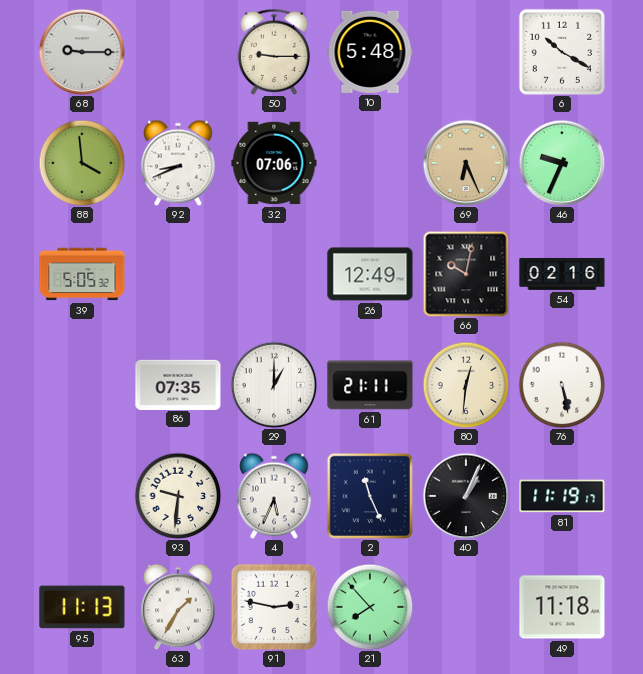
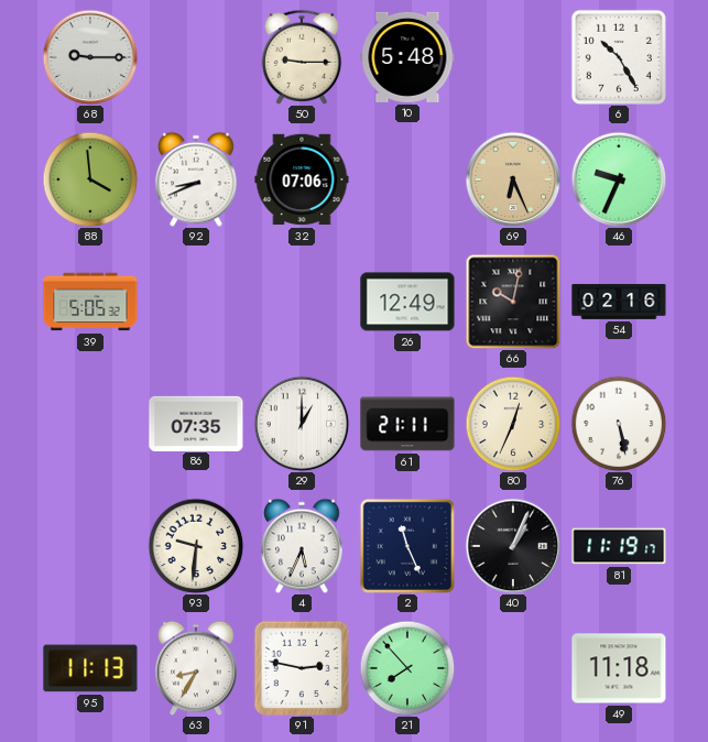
6: 10:20 -> 10:25 (619, 57)
80: 12:31 -> 12:34 (513, 424)
63: 1:35 -> 8:35 (196, 668)
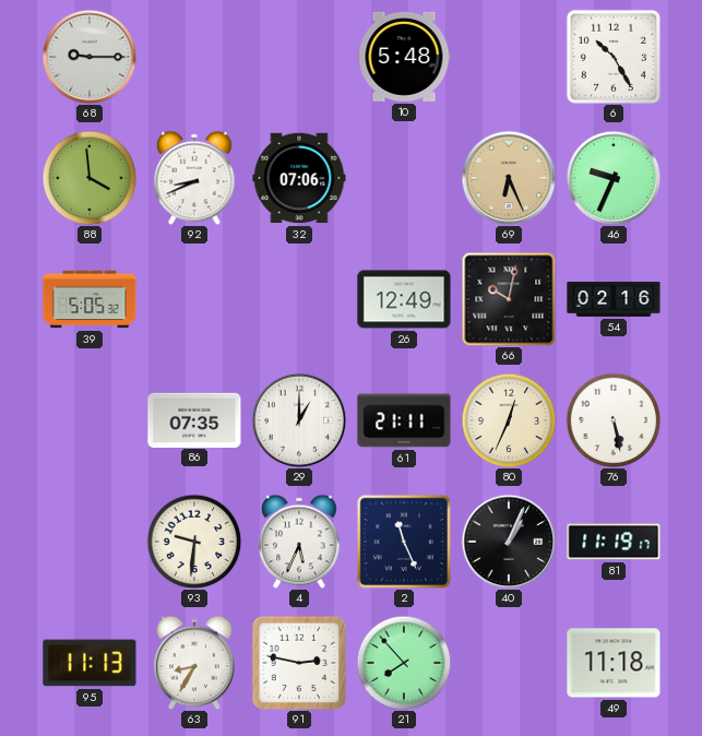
50: 9:15 -> none (302, 57)
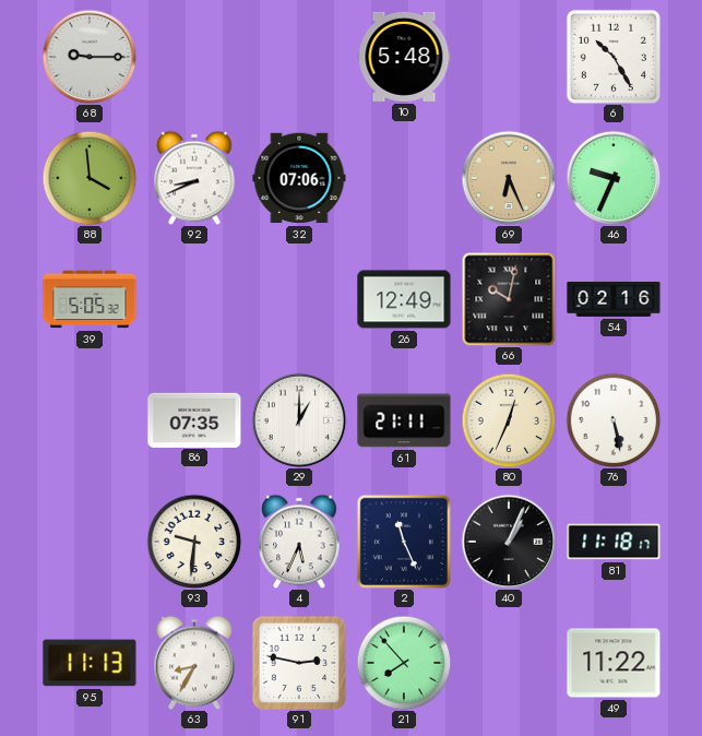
81: 11:19 -> 11:18 (614, 542)
49: 11:18 -> 11:22 (614, 663)
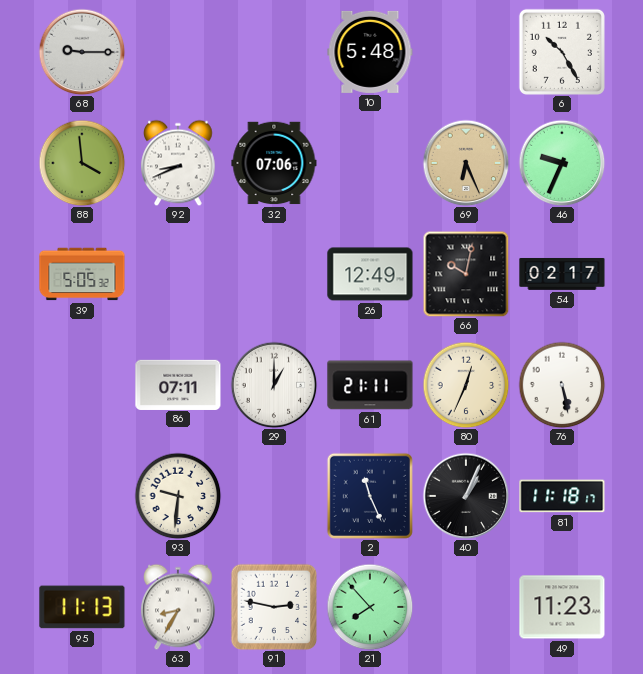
54: 02:16 -> 02:17 (562, 274)
86: 07:35 -> 07:11 (178, 384)
4: 5:34 -> none (299, 542)
49: 11:22 -> 11:23 (562, 607)
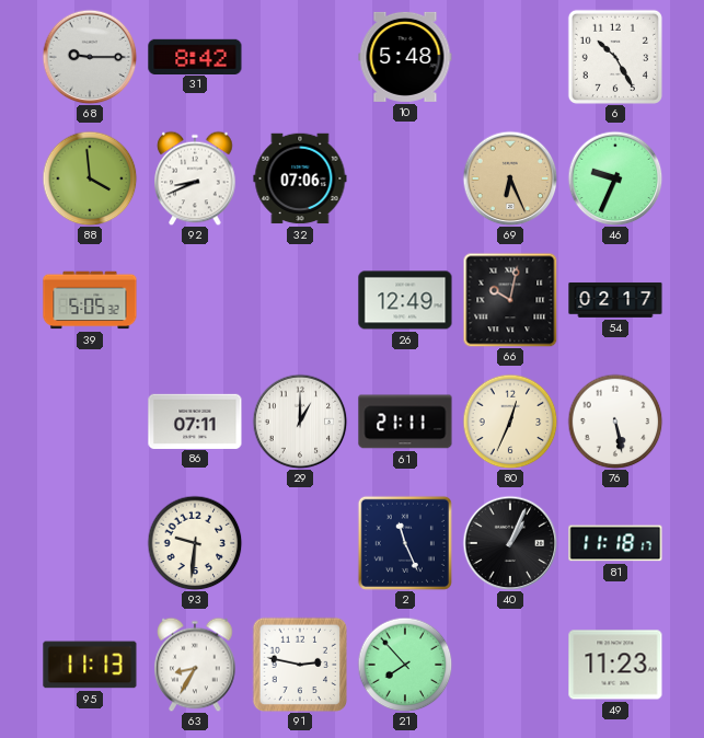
31: none -> 8:42 (195, 56)
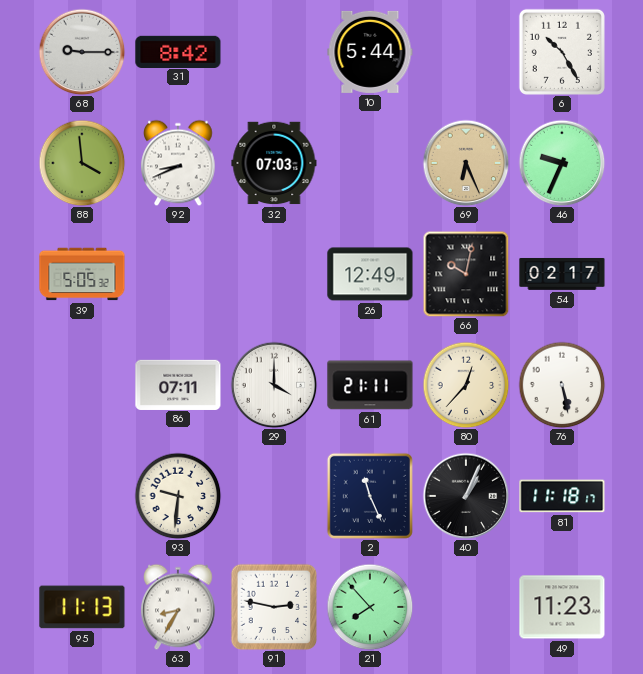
10: 5:48 -> 5:44 (370, 52)
32: 07:06 -> 07:03 (274, 163)
29: 1:00 -> 4:00 (274, 385)
80: 12:34 -> 12:37 (466, 385)
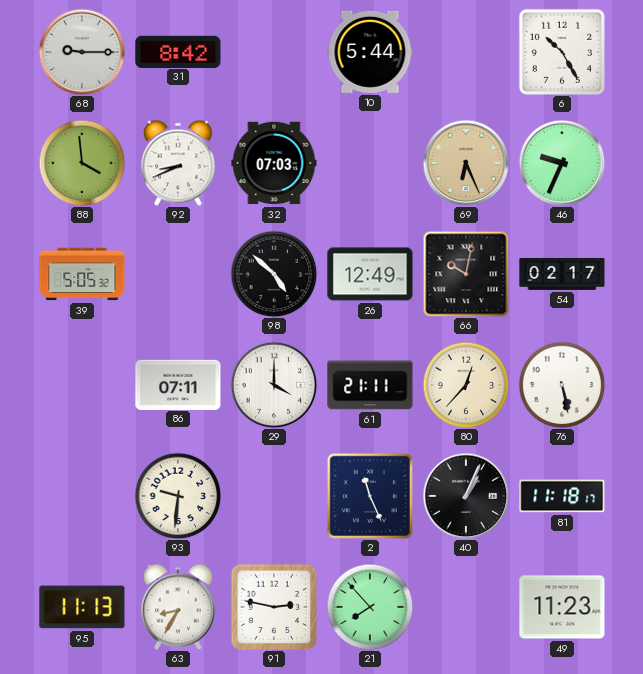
98: none -> 4:52 (274, 274)
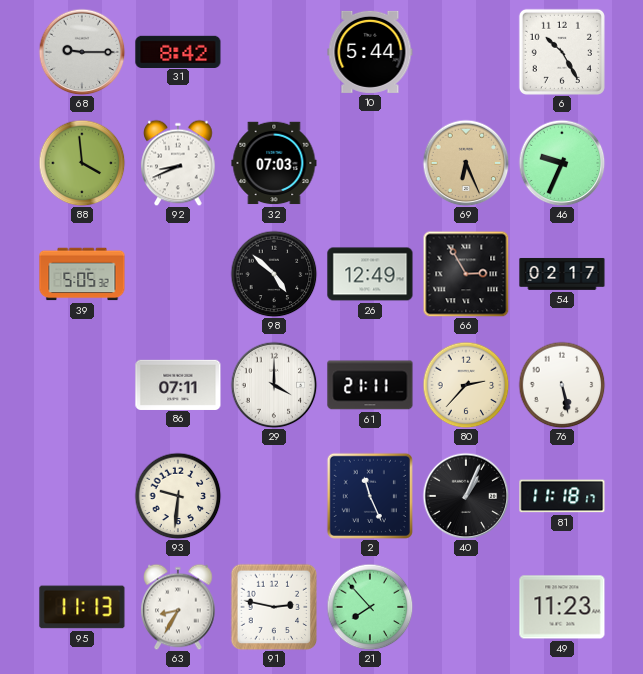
66: 10:02 -> 2:55 (466, 274)
80: 12:37 -> 2:37 (466, 385)
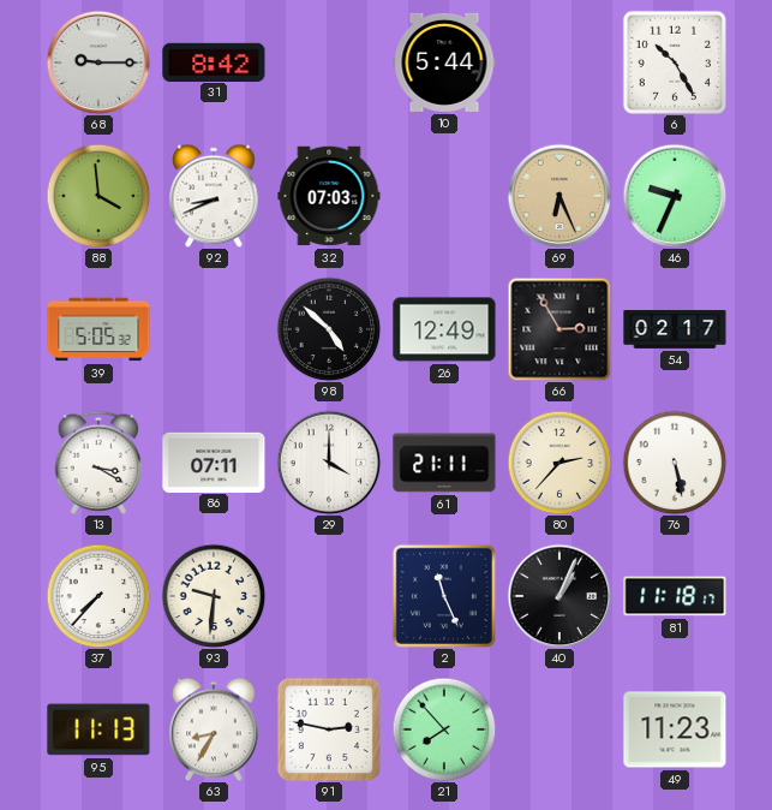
13: none -> 3:20 (98, 463)
37: none -> 7:37 (98, 596)
